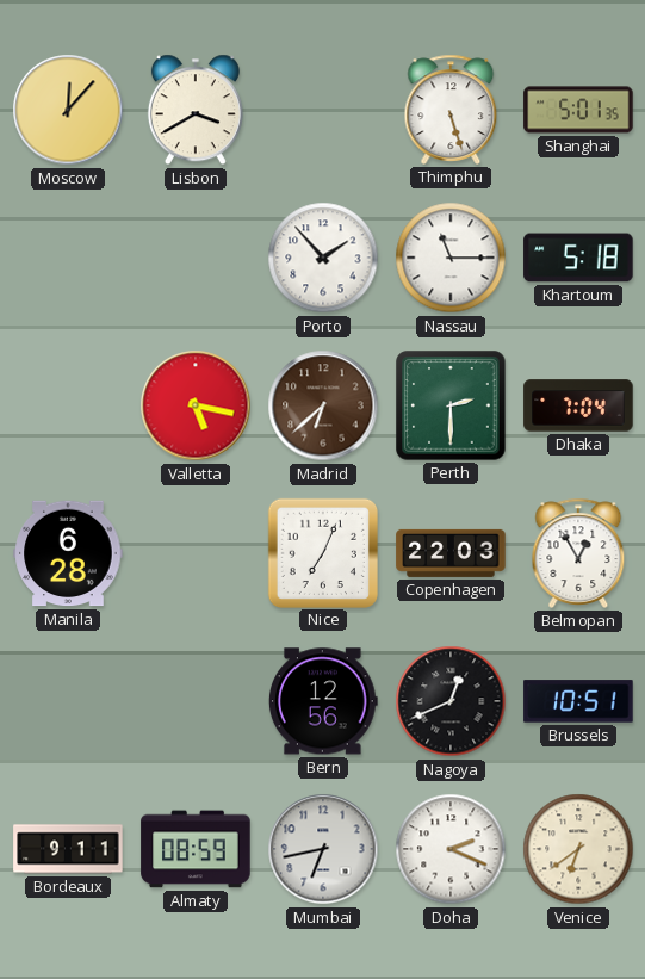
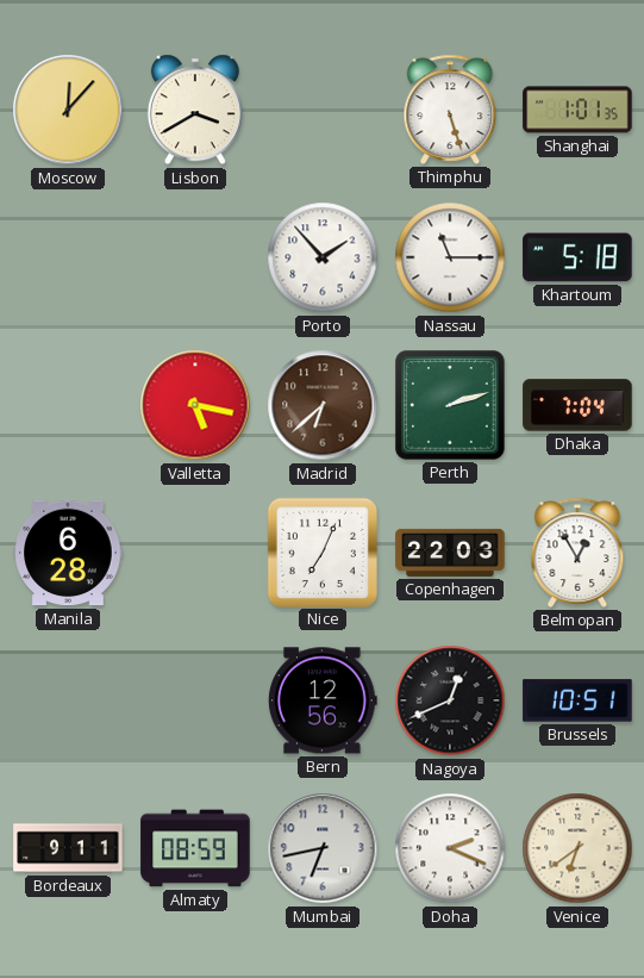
Shanghai: 5:01 -> 1:01 (577, 110)
Perth: 2:30 -> 2:12 (450, 405)
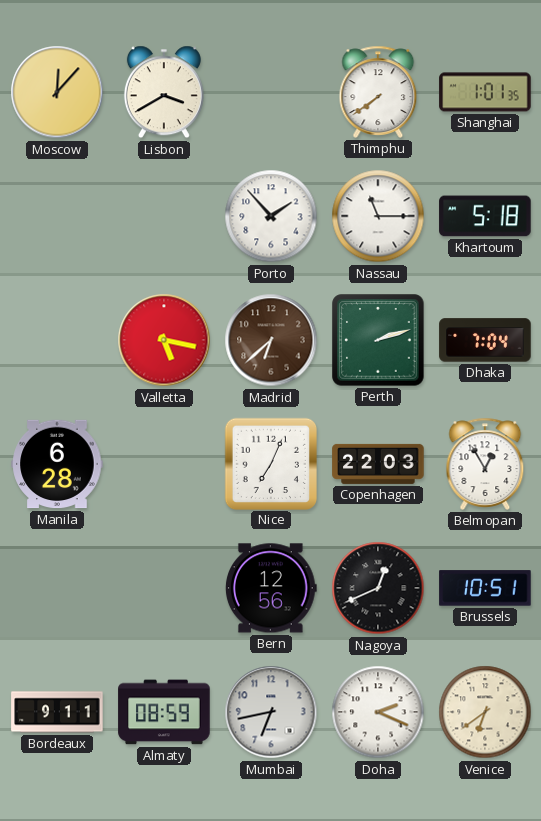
Thimphu: 5:27 -> 7:39 (378, 92)
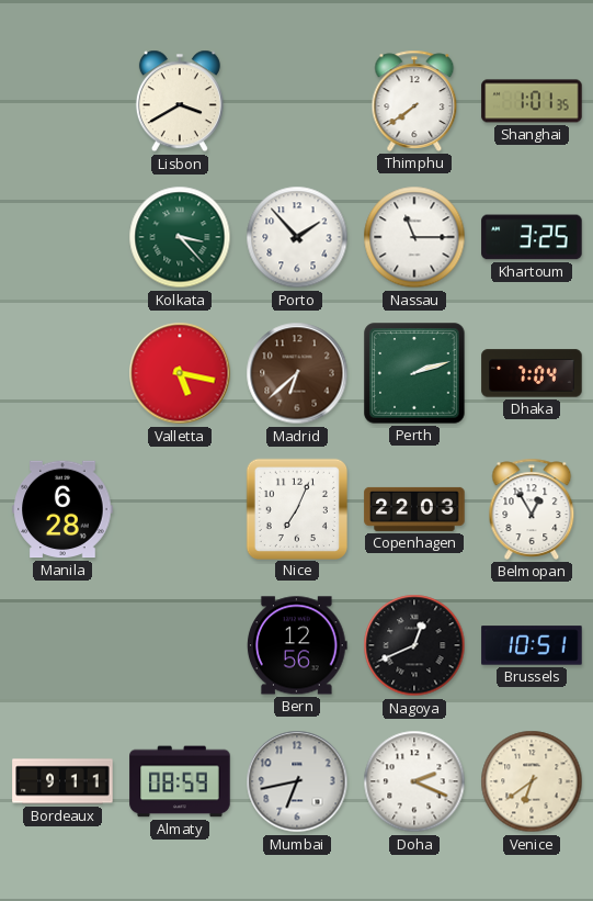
Moscow: 12:07 -> none (57, 92)
Kolkata: none -> 3:23 (180, 237)
Khartoum: 5:18 -> 3:25 (532, 237)
